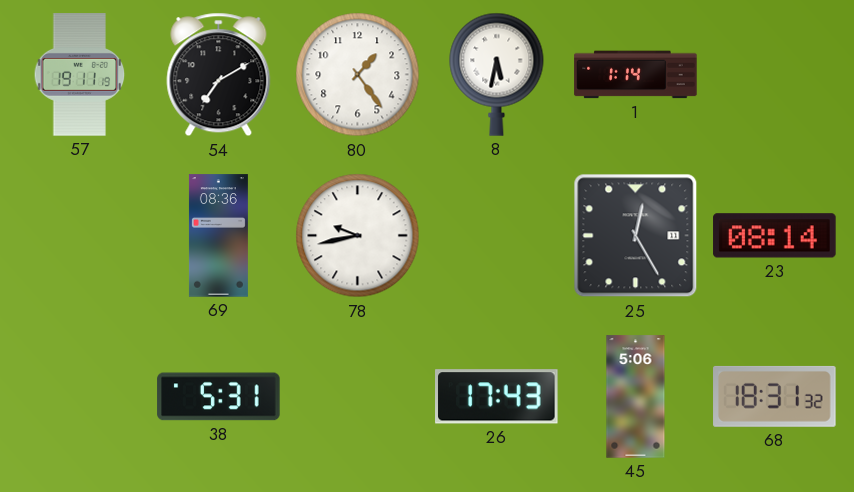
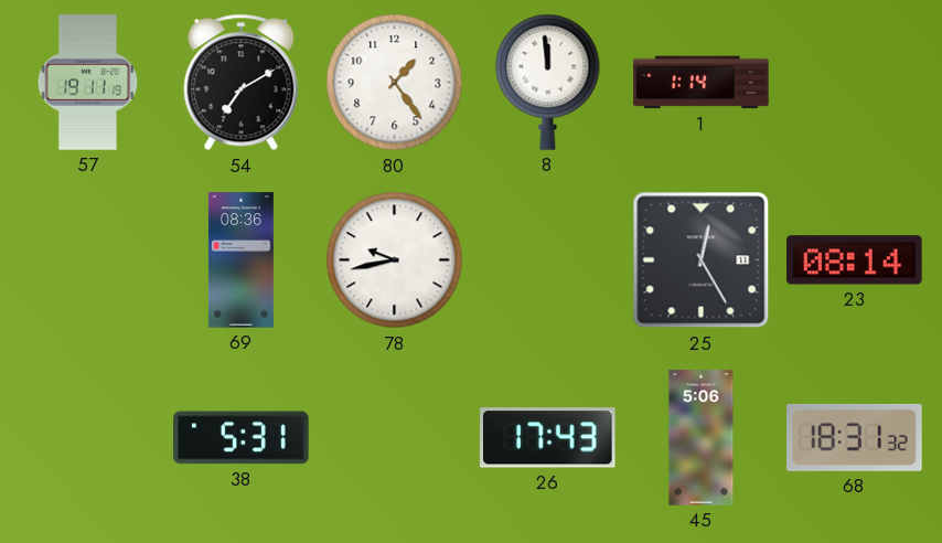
8: 5:32 -> 11:59 (548, 82)
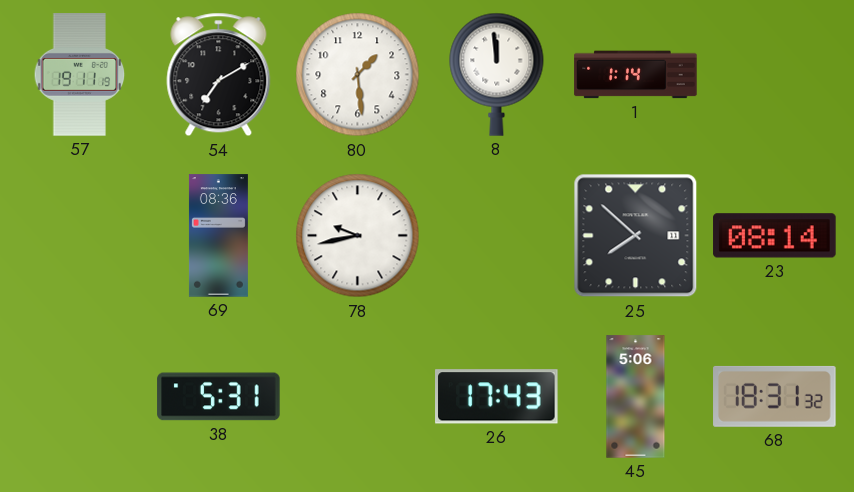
80: 1:24 -> 1:29 (358, 75)
25: 12:25 -> 7:52 (636, 236)
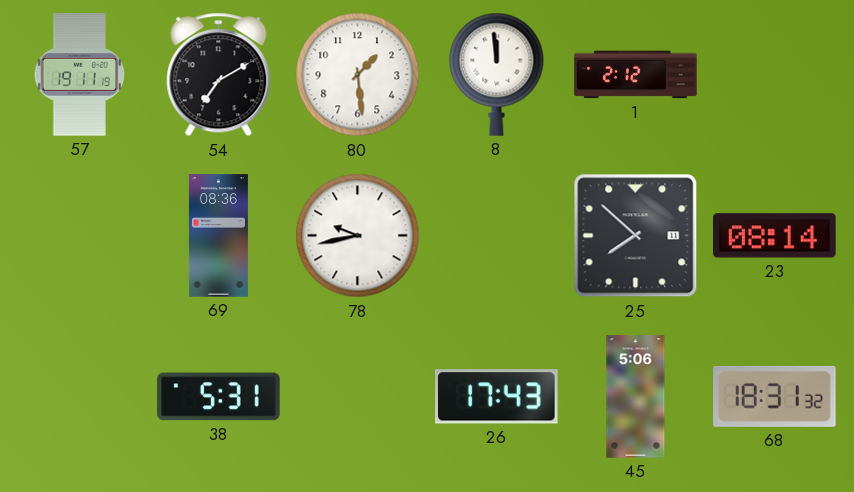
1: 1:14 -> 2:12 (636, 75)
